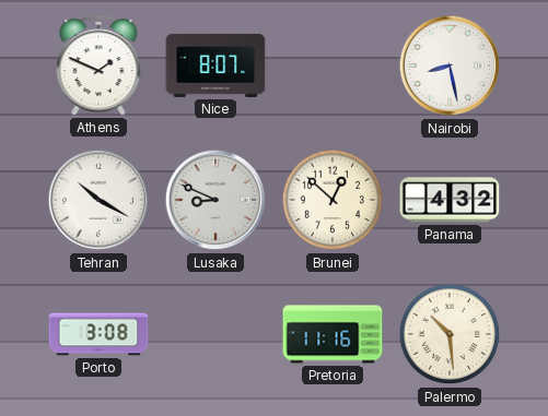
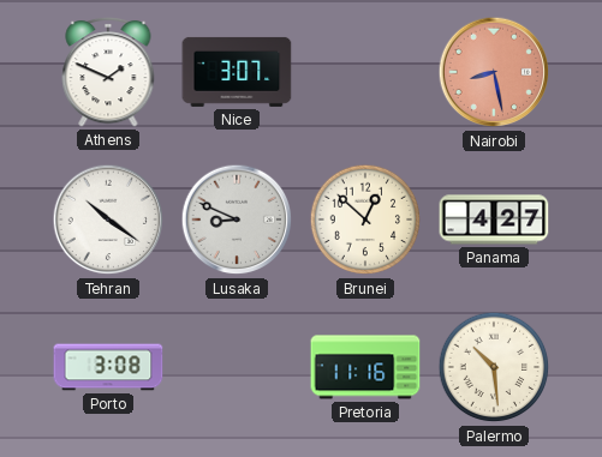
Nice: 8:07 -> 3:07 (237, 72)
Nairobi dial: white -> salmon (494, 72)
Tehran: 10:20 -> 10:21 (108, 220)
Panama: 4:32 -> 4:27 (494, 220)
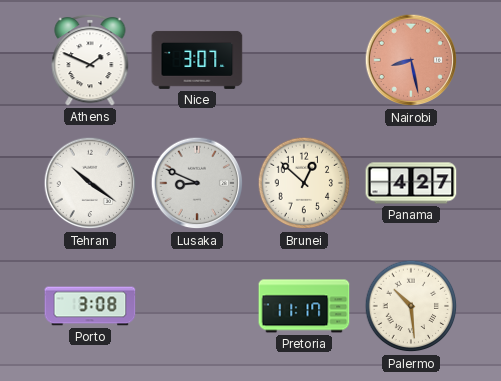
Pretoria: 11:16 -> 11:17 (304, 306)
